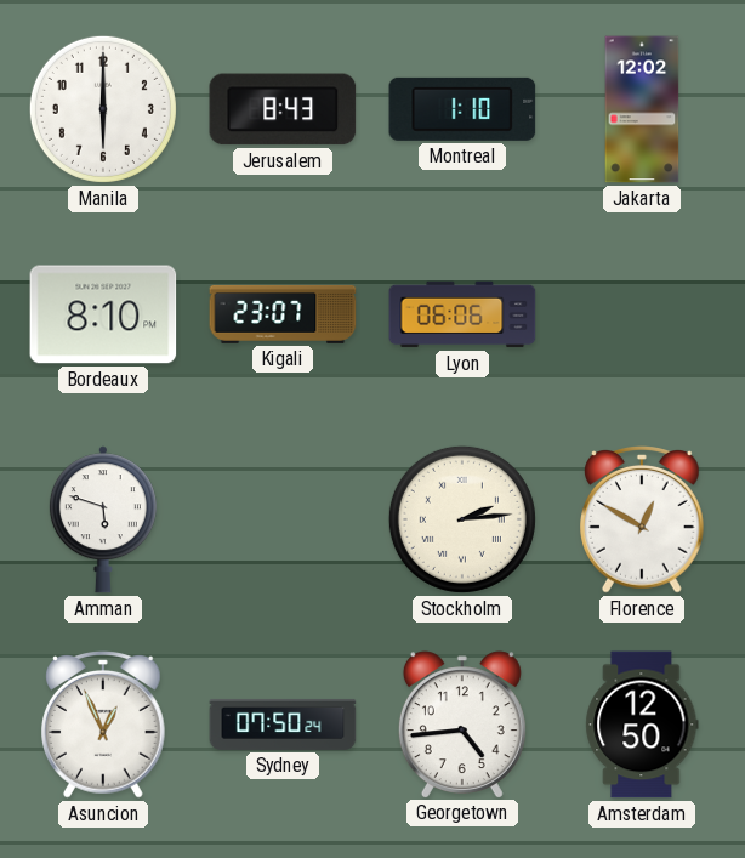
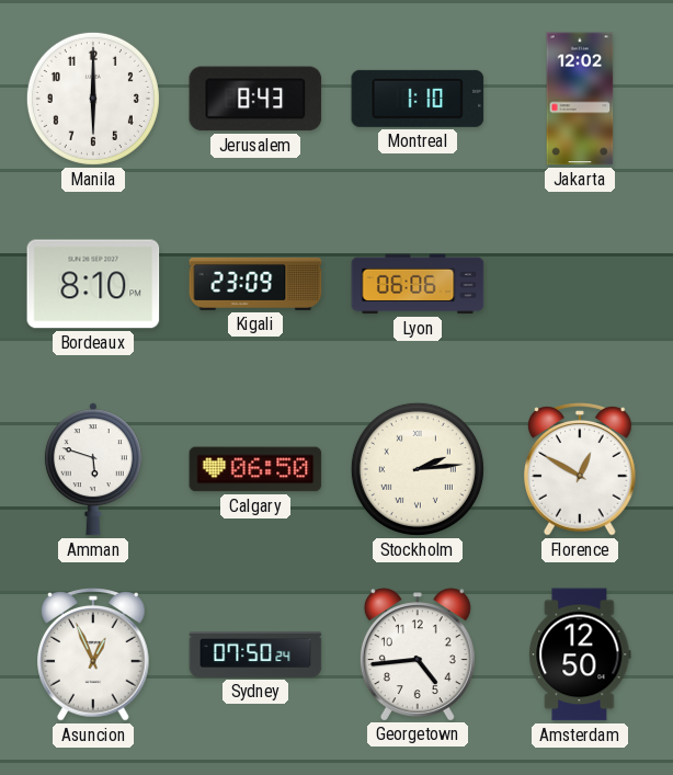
Kigali: 23:07 -> 23:09 (255, 284)
Calgary: none -> 06:50 (255, 469)
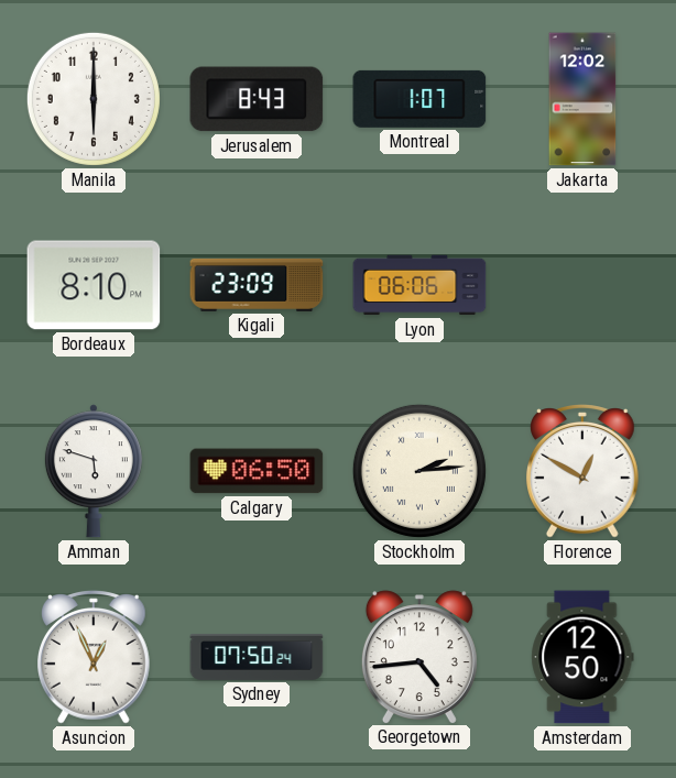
Montreal: 1:10 -> 1:07 (419, 99)
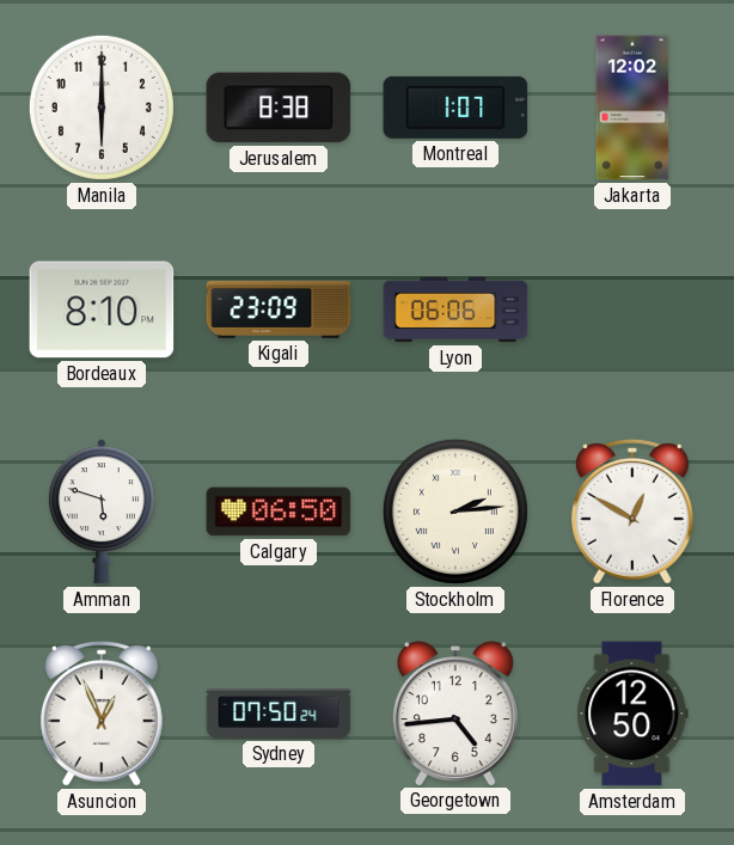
Jerusalem: 8:43 -> 8:38 (279, 108)
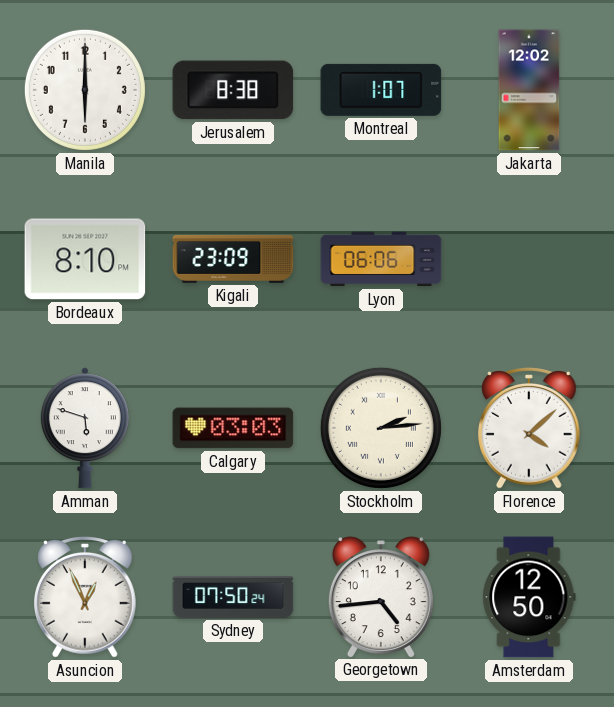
Calgary: 06:50 -> 03:03 (233, 428)
Florence: 12:50 -> 4:08 (530, 428)
